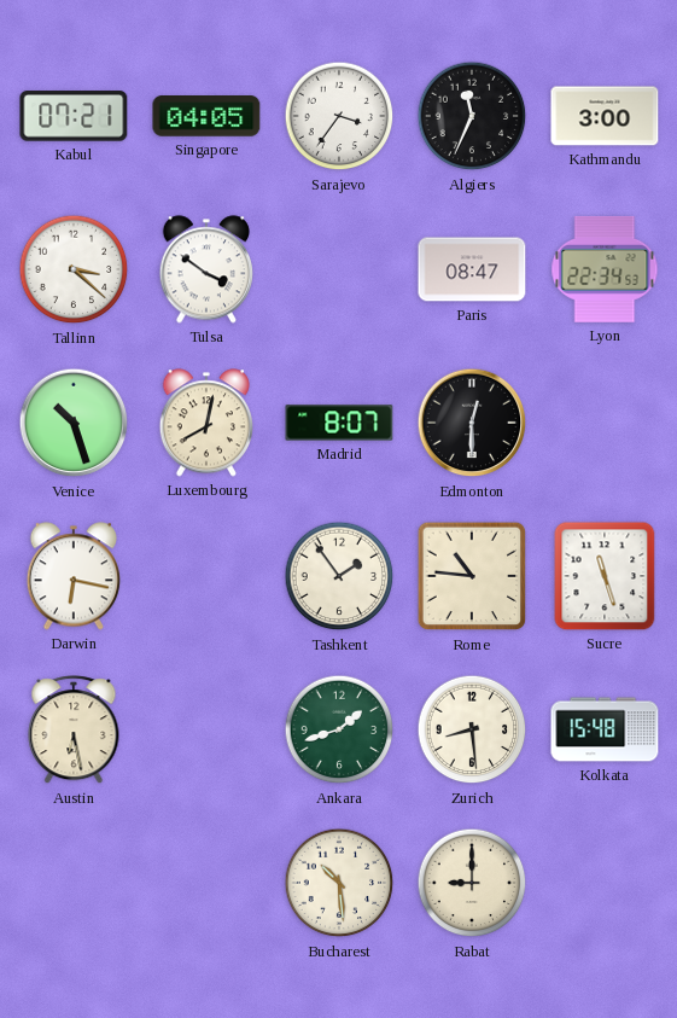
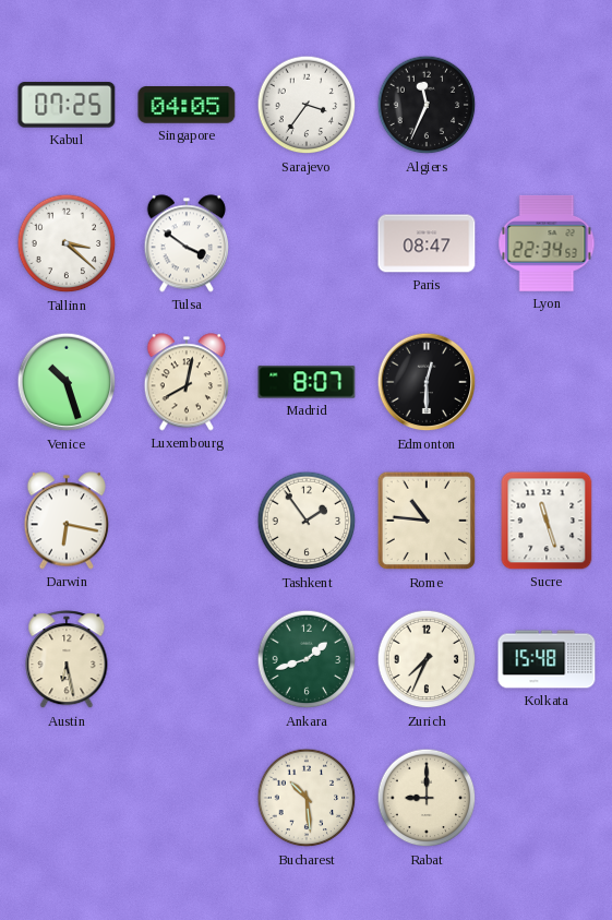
Kabul: 07:21 -> 07:25 (67, 105)
Kathmandu: 3:00 -> none (605, 116)
Zurich: 8:29 -> 7:34 (427, 659)
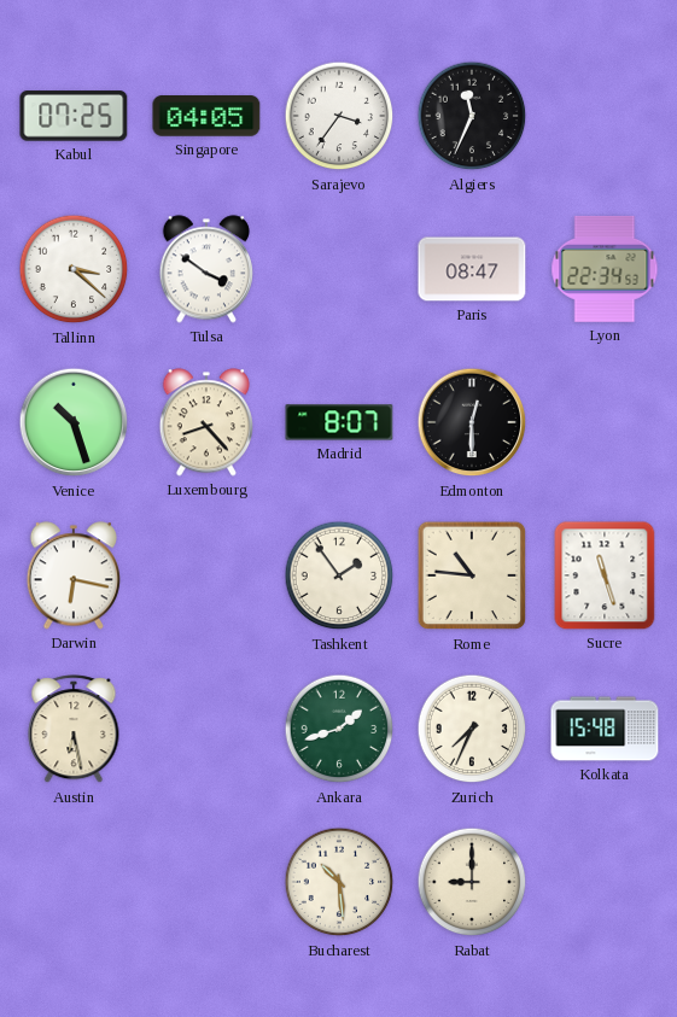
Luxembourg: 8:02 -> 8:23 (205, 422)
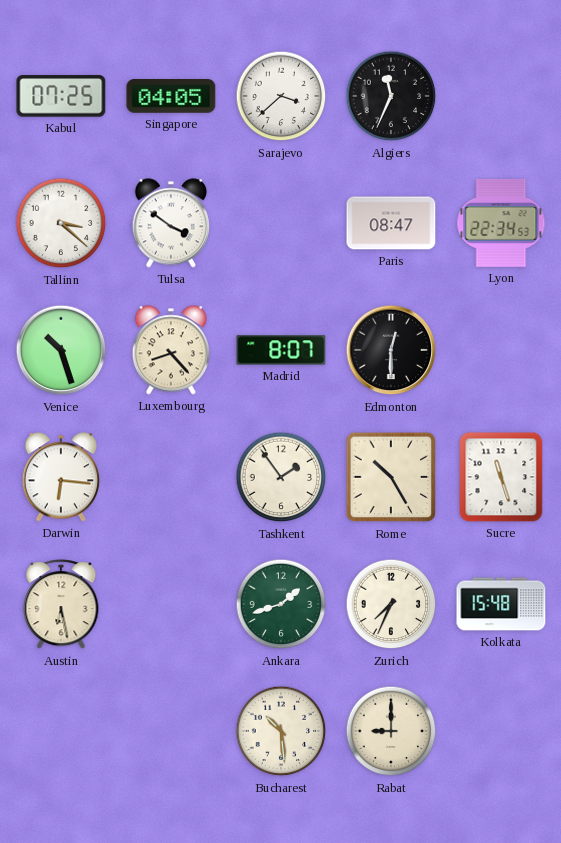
Sarajevo: 3:36 -> 3:38 (281, 96)
Darwin: 6:17 -> 6:16 (60, 477)
Rome: 10:46 -> 10:25 (391, 477)
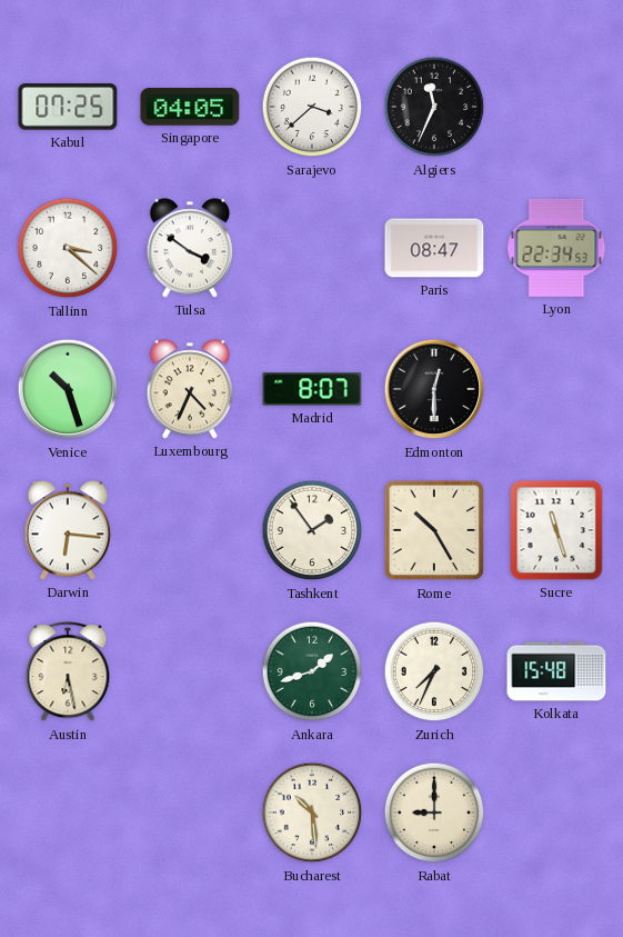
Luxembourg: 8:23 -> 4:34 (189, 389)
